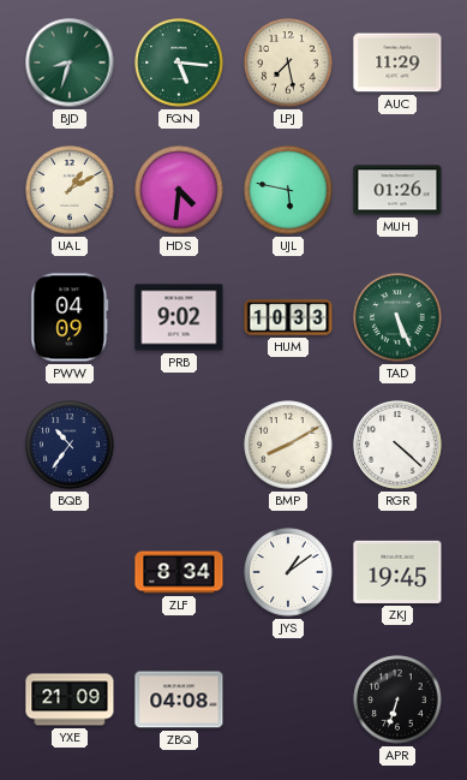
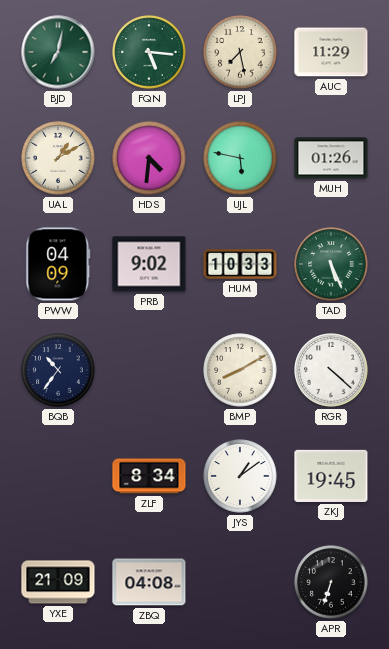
BJD: 8:33 -> 7:02 (58, 52)
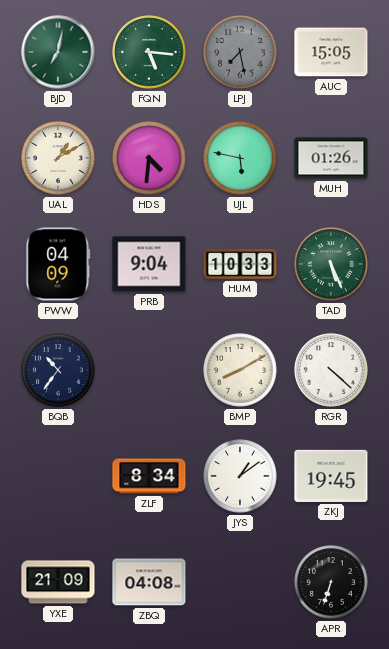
LPJ dial: cream -> grey (240, 52)
AUC: 11:29 -> 15:05 (331, 52)
PRB: 9:02 -> 9:04 (149, 264)
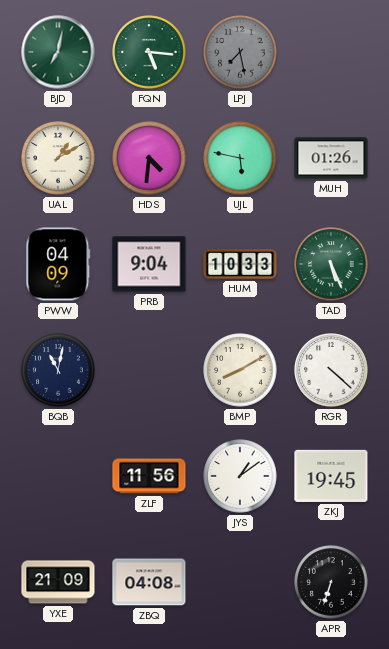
AUC: 15:05 -> none (331, 52)
BQB: 10:36 -> 11:02 (58, 370)
ZLF: 8:34 -> 11:56 (149, 476)
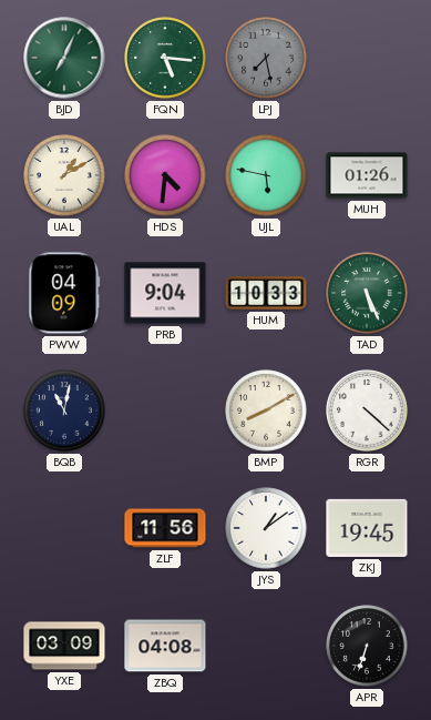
BJD: 7:02 -> 7:04 (64, 58)
YXE: 21:09 -> 03:09 (64, 646)
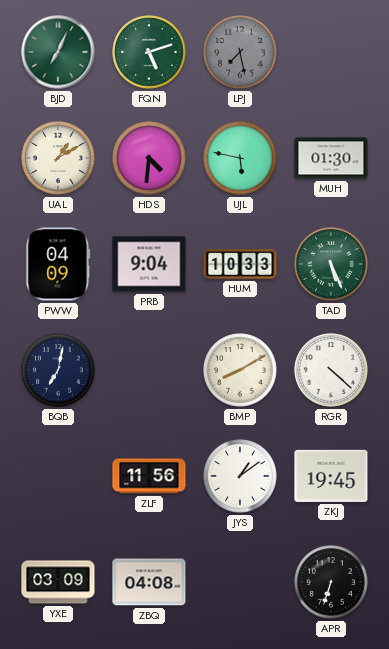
FQN: 5:16 -> 5:12 (149, 52)
MUH: 01:26 -> 01:30 (331, 158)
BQB: 11:02 -> 7:02 (58, 370)
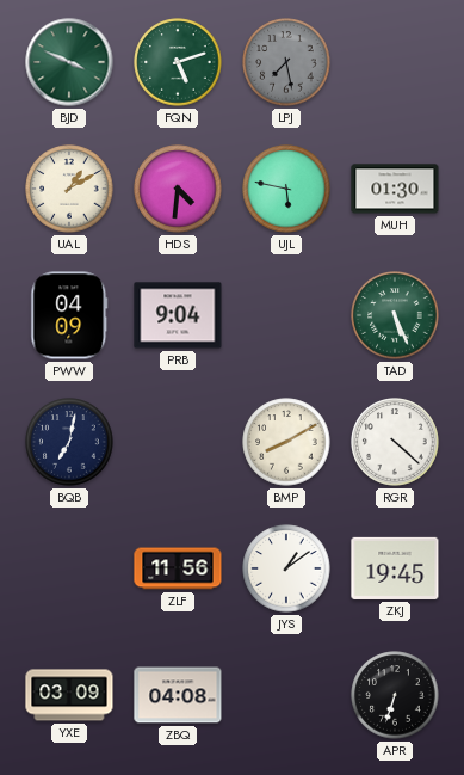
BJD: 7:04 -> 3:49 (69, 62)
HUM: 10:33 -> none (240, 264)
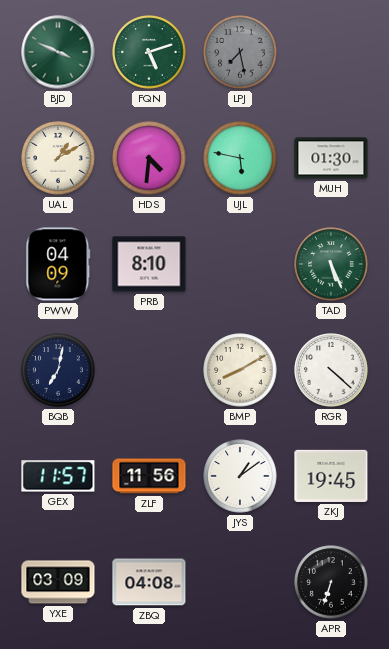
PRB: 9:04 -> 8:10 (149, 264)
GEX: none -> 11:57 (58, 476)
